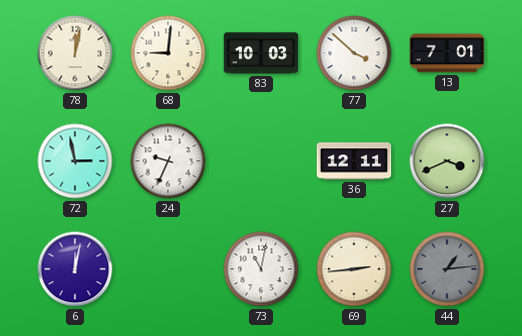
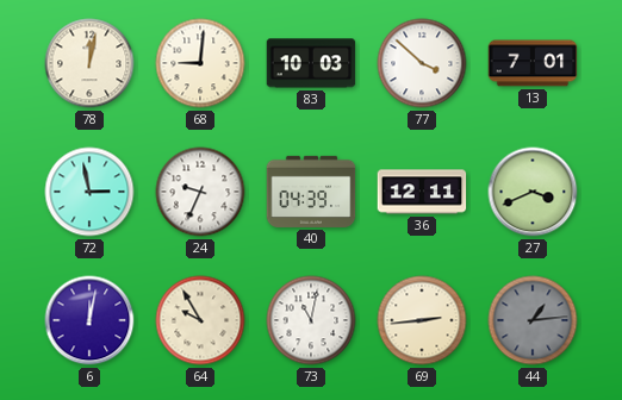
40: none -> 04:39 (311, 192)
64: none -> 9:55 (200, 320)
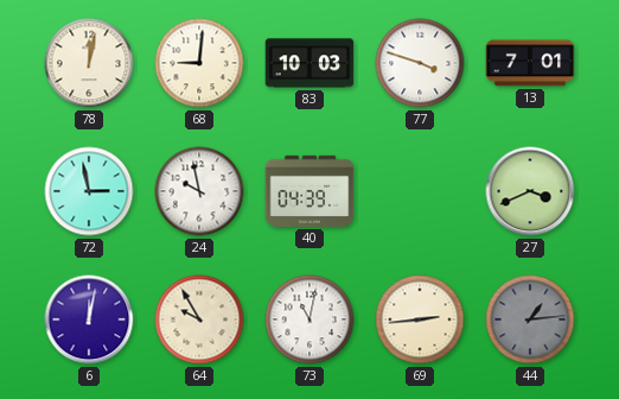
77: 3:52 -> 3:48 (420, 63)
24: 9:34 -> 9:58 (199, 191)
36: 12:11 -> none (422, 192)
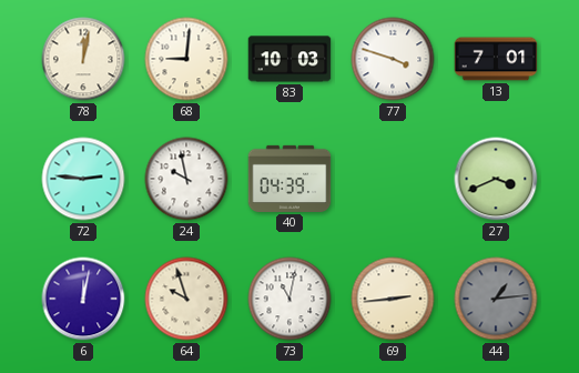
72: 2:58 -> 2:46 (83, 179)
64: 9:55 -> 9:57 (186, 299)
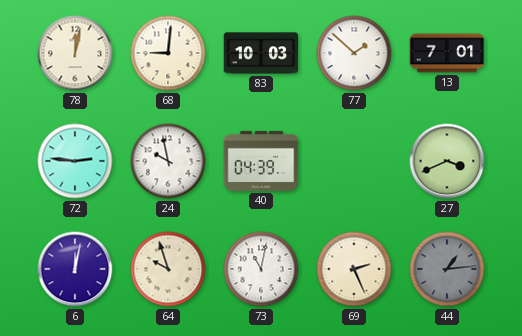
77: 3:48 -> 1:52 (354, 53)
69: 2:44 -> 2:26 (354, 269)
